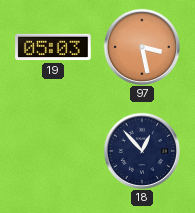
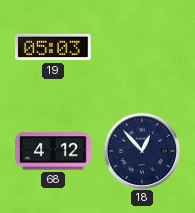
97: 3:28 -> none (141, 46)
68: none -> 4:12 (53, 151)
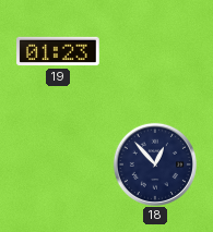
19: 05:03 -> 01:23 (58, 51)
68: 4:12 -> none (53, 151)
